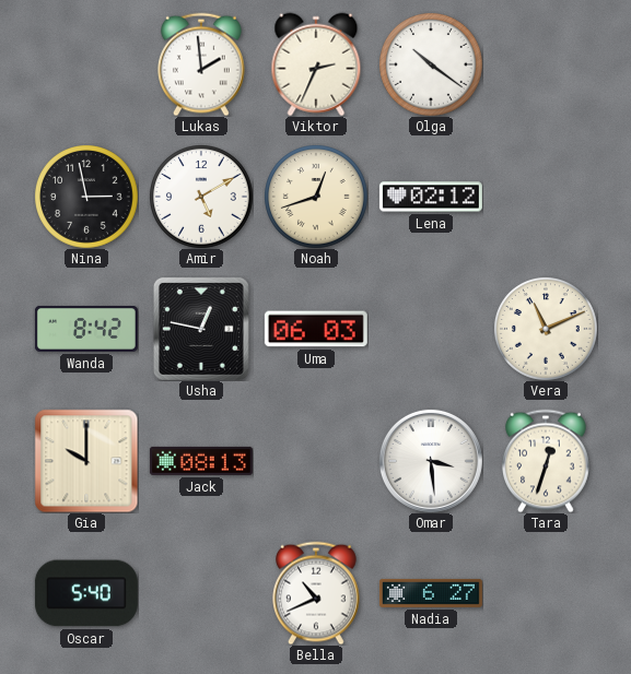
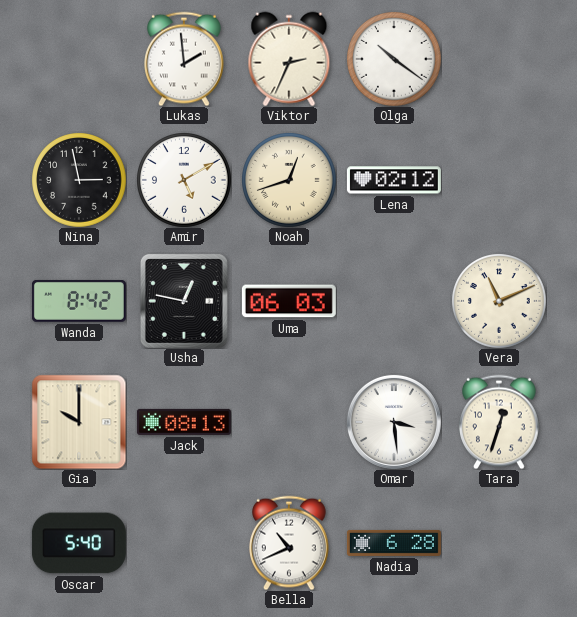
Nadia: 6:27 -> 6:28 (394, 543)
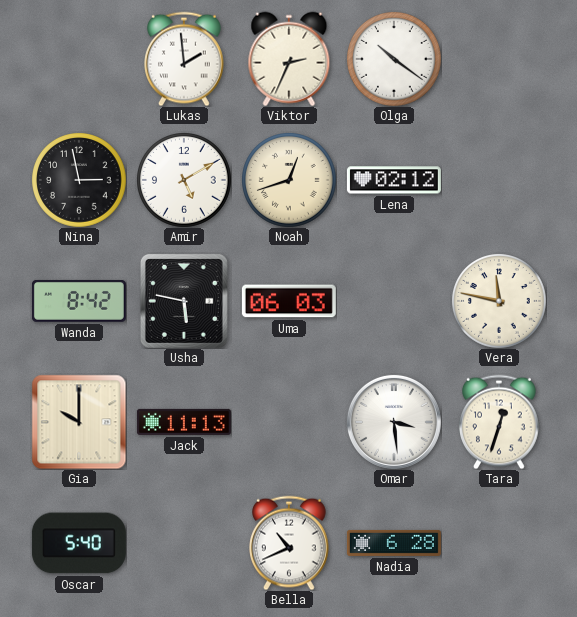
Usha: 12:47 -> 5:47 (184, 301)
Vera: 11:11 -> 11:47 (499, 301)
Jack: 08:13 -> 11:13 (184, 422)
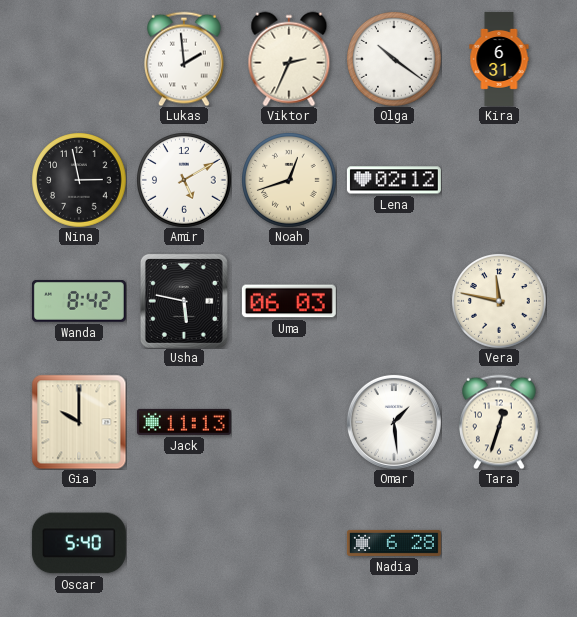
Kira: none -> 6:31 (499, 59)
Omar: 3:29 -> 1:29 (394, 422)
Bella: 10:41 -> none (290, 543)
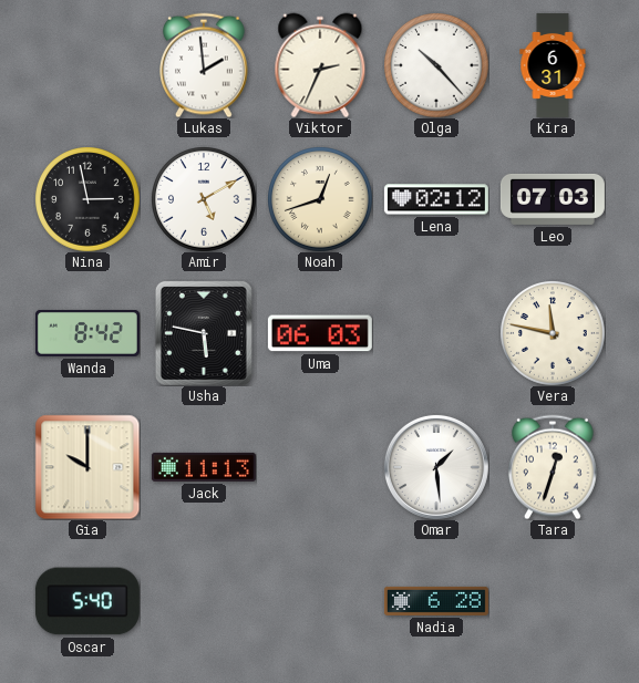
Olga: 10:21 -> 10:23 (436, 65)
Leo: none -> 07:03 (553, 199)
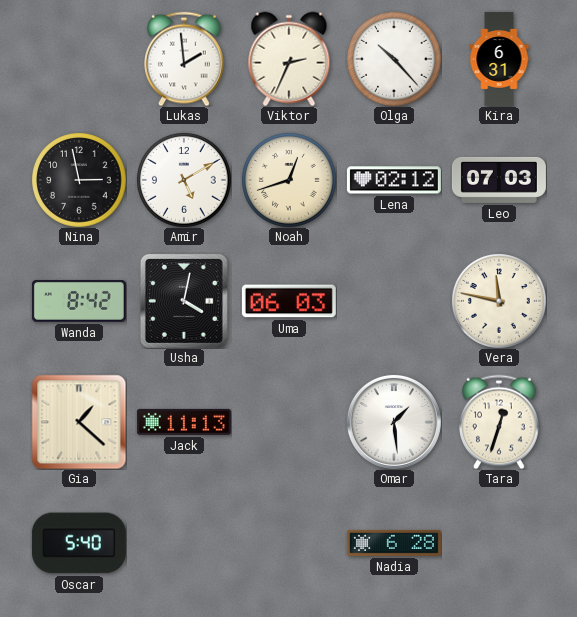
Usha: 5:47 -> 4:02 (184, 301)
Gia: 10:00 -> 1:22 (79, 422)
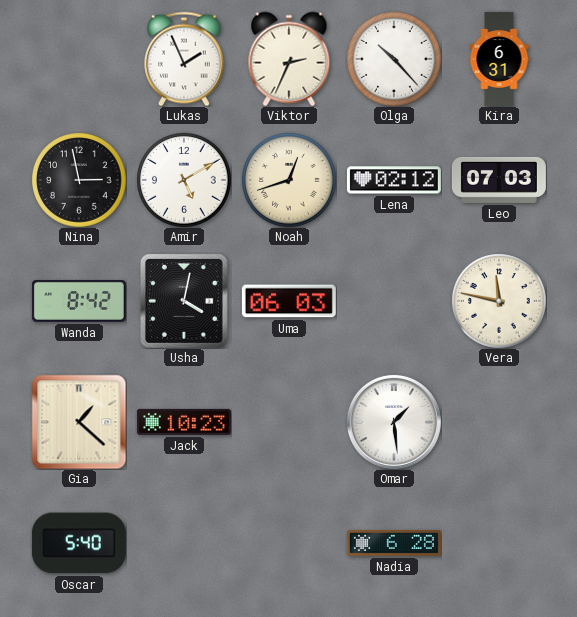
Lukas: 1:59 -> 1:56 (185, 59)
Jack: 11:13 -> 10:23 (184, 422)
Tara: 12:33 -> none (500, 422)
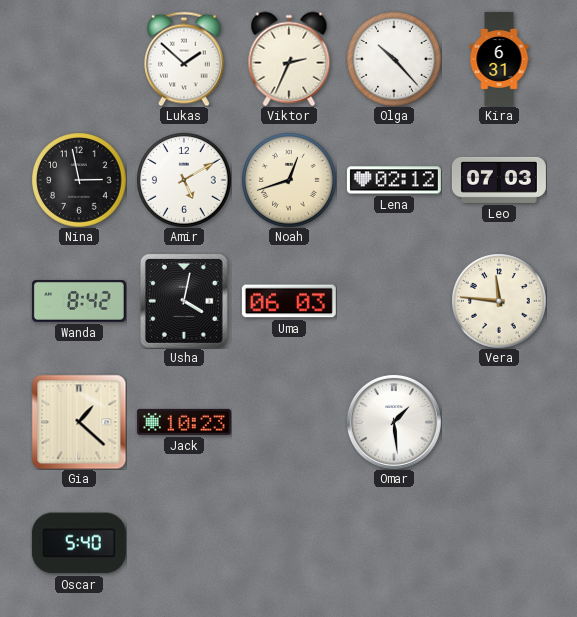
Lukas: 1:56 -> 1:52 (185, 59)
Vera: 11:47 -> 11:46 (499, 301)
Nadia: 6:28 -> none (394, 543)
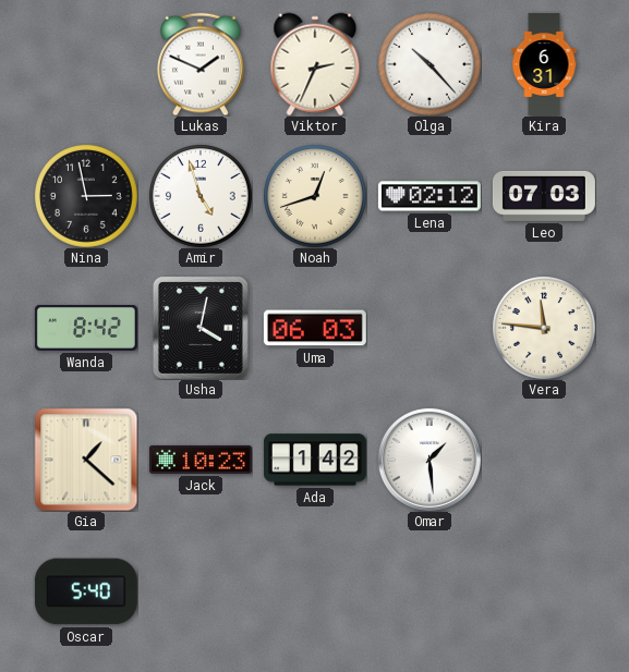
Lukas: 1:52 -> 1:49 (202, 64)
Amir: 5:10 -> 4:57 (201, 196)
Ada: none -> 1:42 (315, 460)
